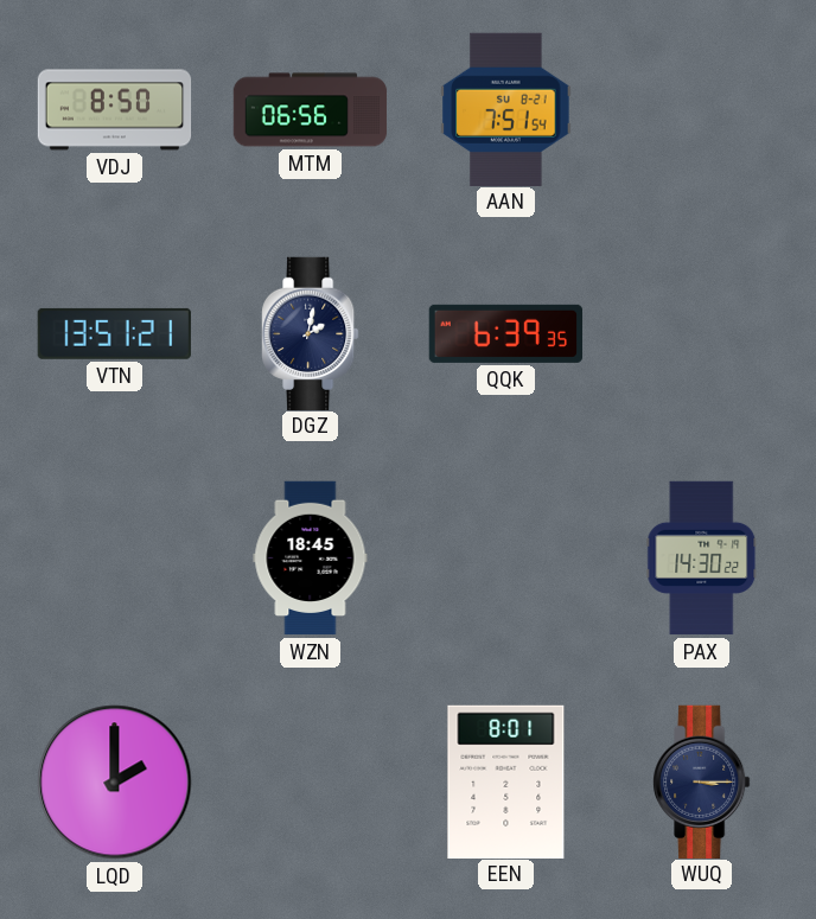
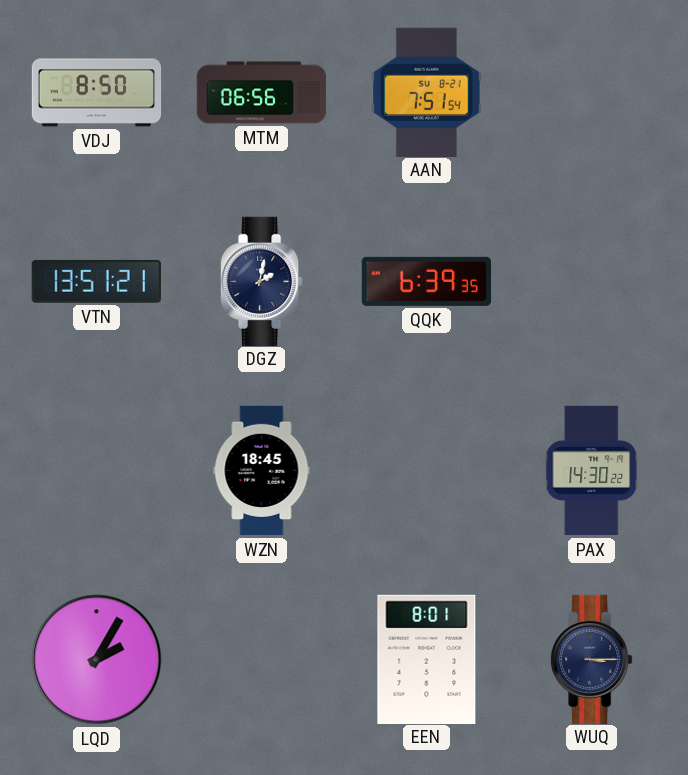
LQD: 2:00 -> 2:05 (97, 660)
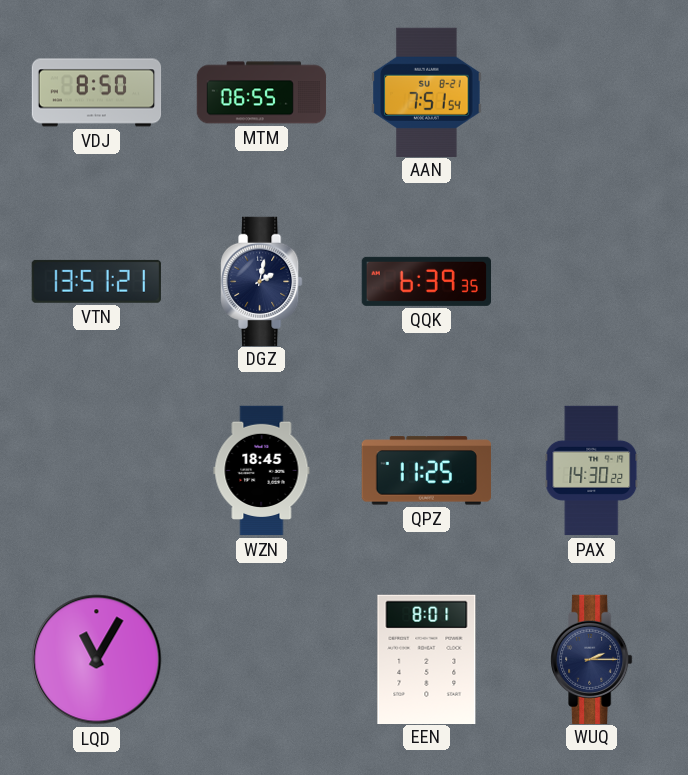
MTM: 06:56 -> 06:55 (262, 93)
QPZ: none -> 11:25 (426, 471)
LQD: 2:05 -> 11:05 (97, 660)
WUQ: 3:15 -> 2:15 (592, 659)
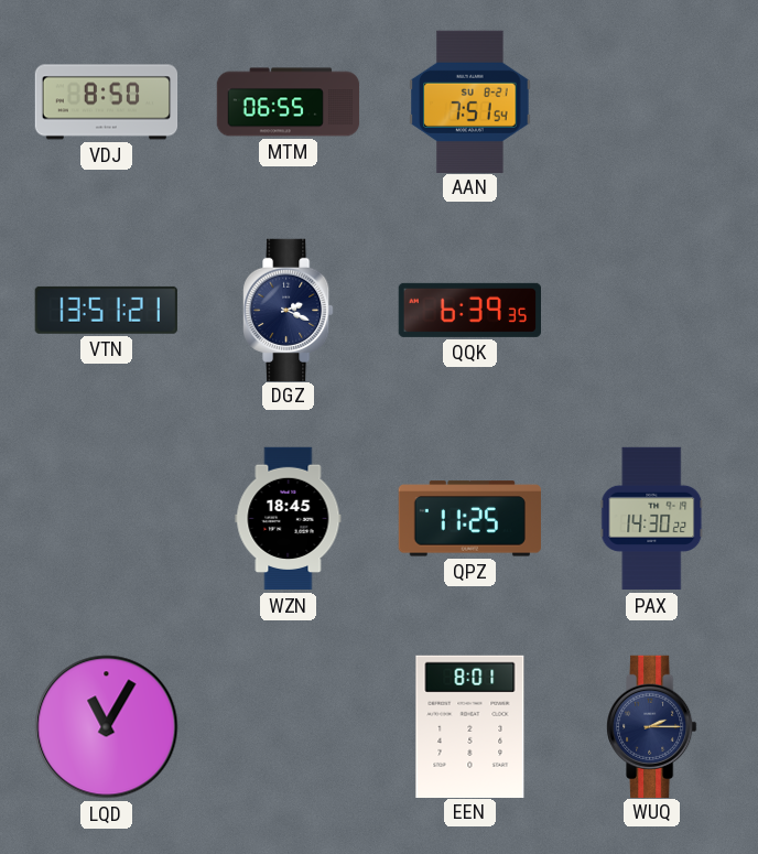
DGZ: 2:02 -> 2:19 (289, 310)
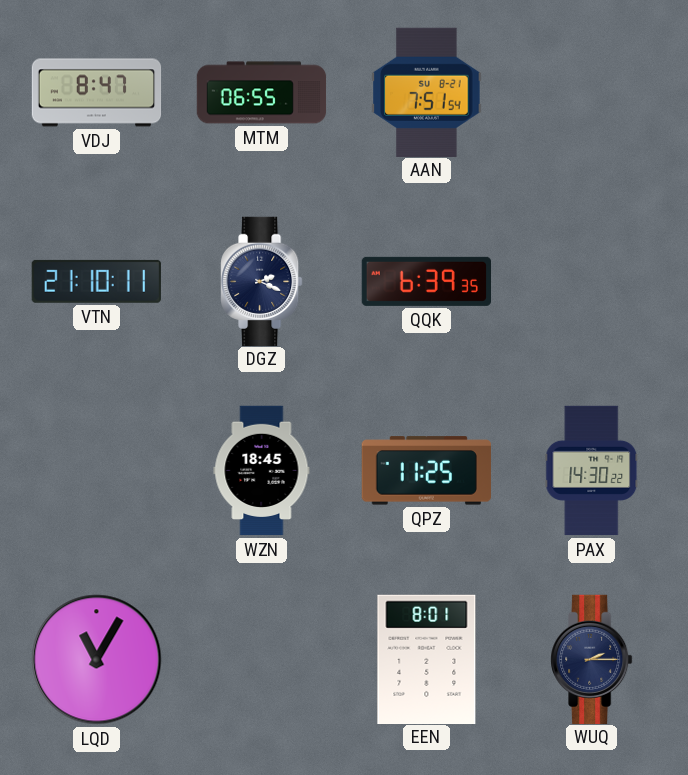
VDJ: 8:50 -> 8:47 (97, 93)
VTN: 13:51 -> 21:10 (96, 281)
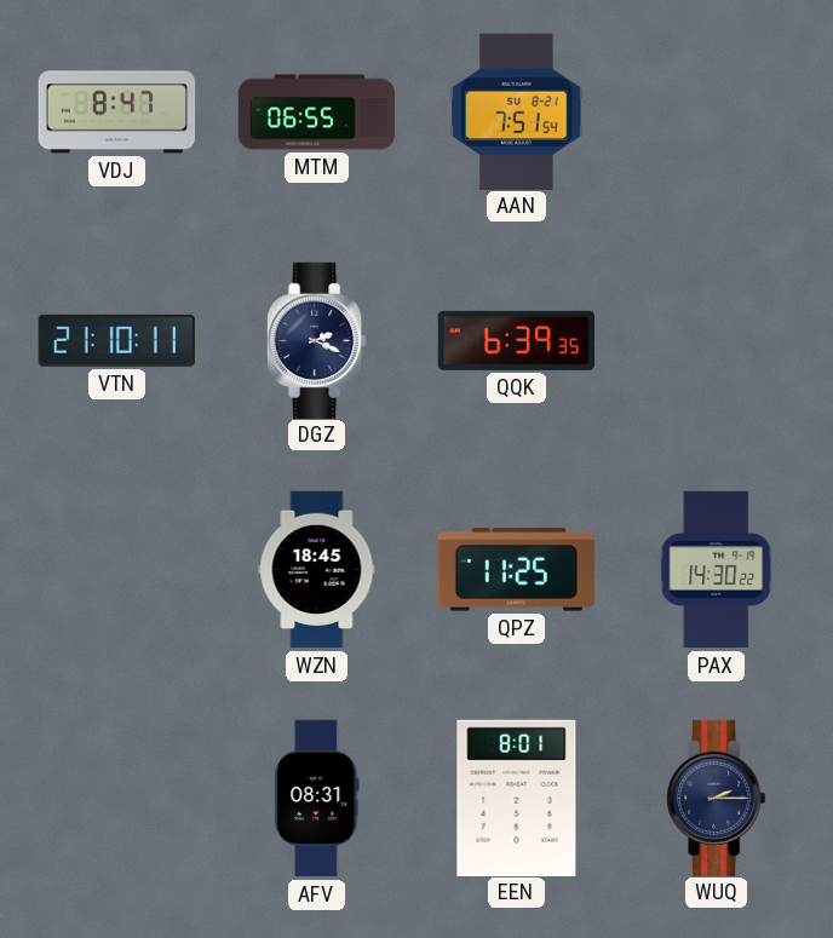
LQD: 11:05 -> none (97, 660)
AFV: none -> 08:31 (317, 799)
